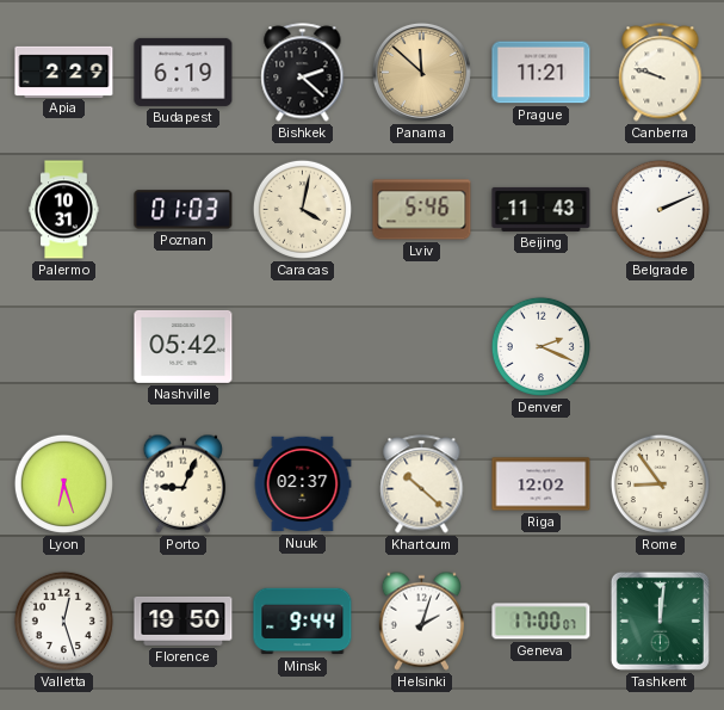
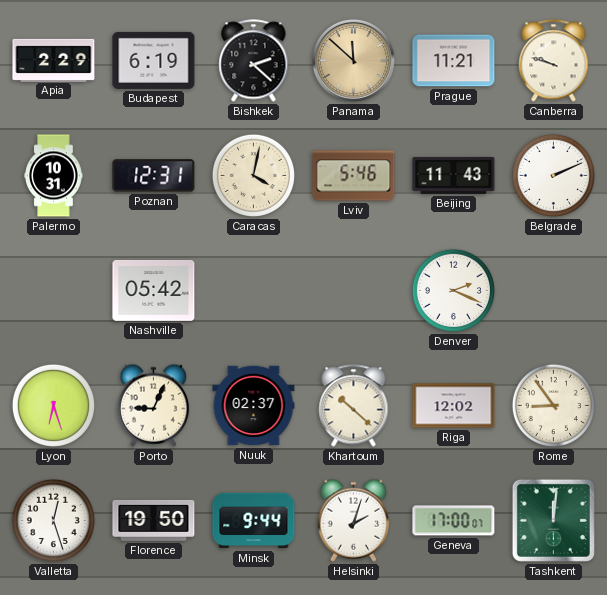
Poznan: 01:03 -> 12:31 (154, 176)
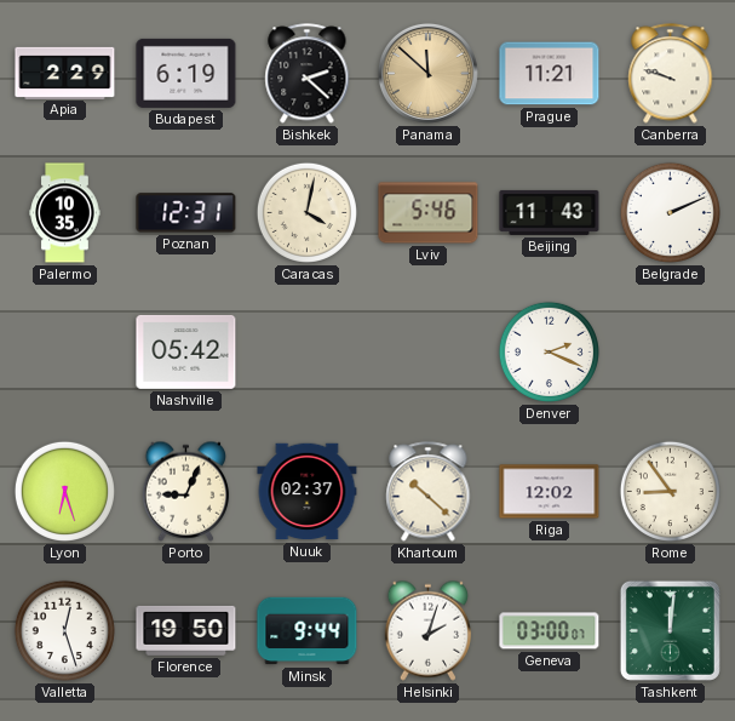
Palermo: 10:31 -> 10:35 (65, 213)
Geneva: 17:00 -> 03:00 (550, 631)
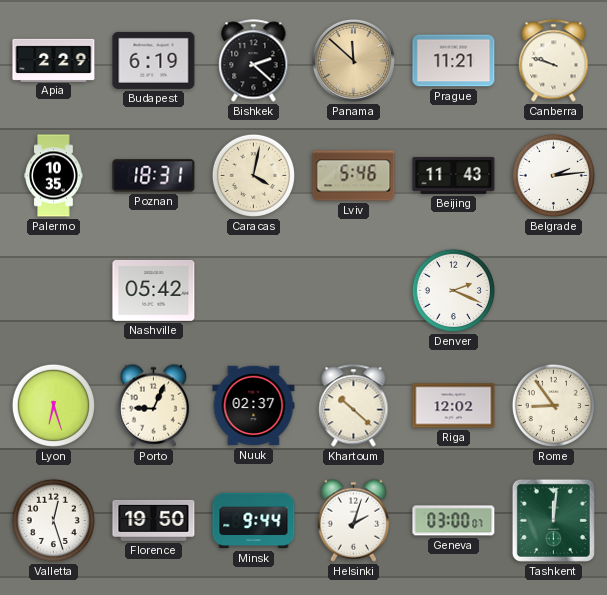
Poznan: 12:31 -> 18:31 (154, 176)
Belgrade: 2:11 -> 2:14 (553, 175)
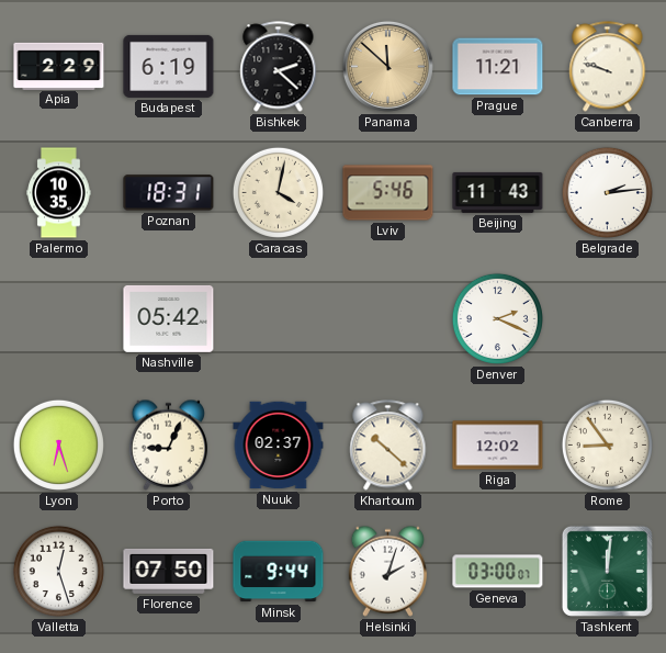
Florence: 19:50 -> 07:50 (169, 571)
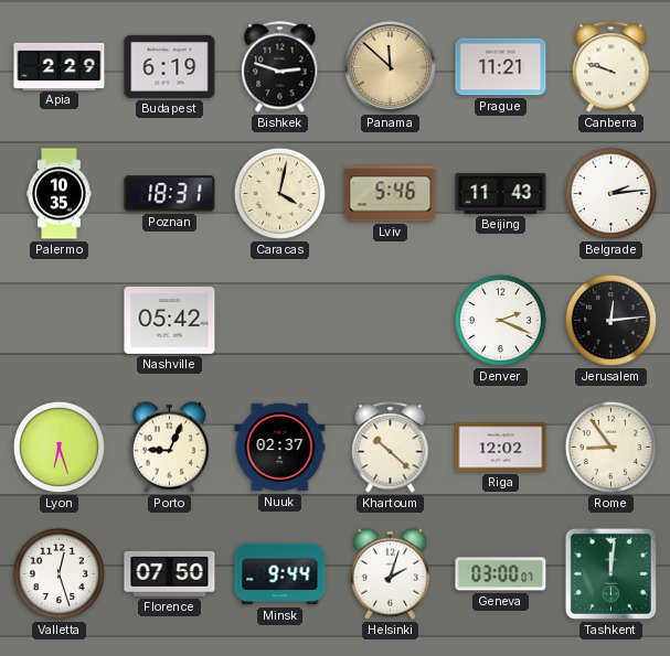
Bishkek: 2:22 -> 2:48 (280, 67)
Jerusalem: none -> 12:14 (610, 320)
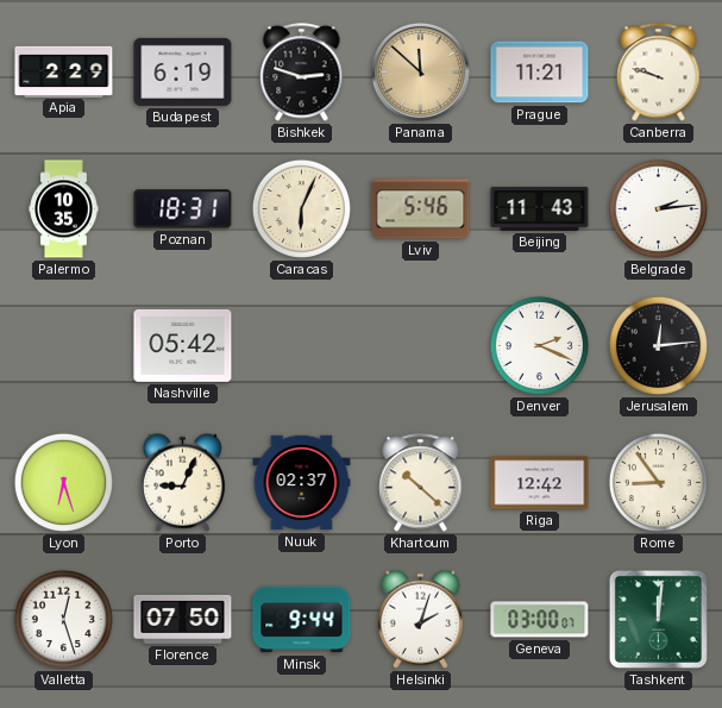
Caracas: 4:02 -> 6:04 (301, 208)
Riga: 12:02 -> 12:42 (540, 483)
